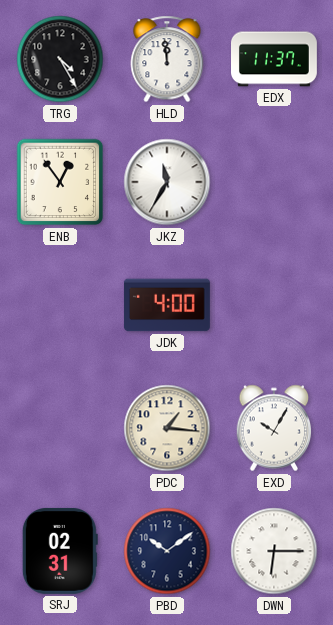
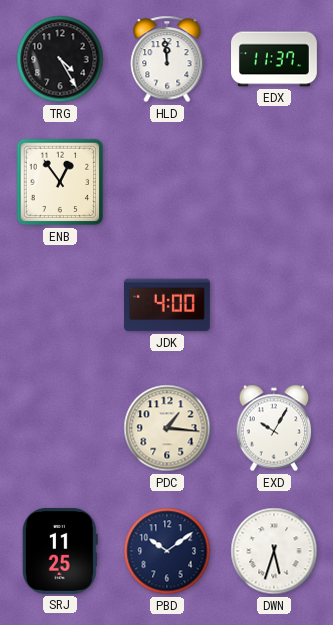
JKZ: 11:35 -> none (167, 182)
SRJ: 02:31 -> 11:25 (60, 551)
DWN: 6:15 -> 5:33 (274, 551)
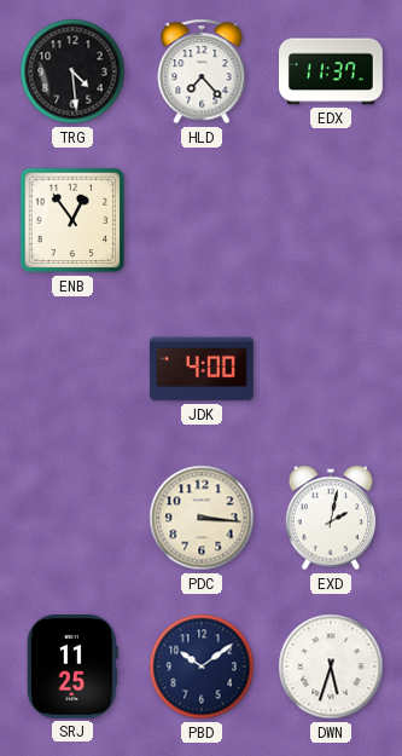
TRG: 4:25 -> 4:29 (72, 71)
HLD: 11:59 -> 7:23 (202, 71)
PDC: 1:16 -> 3:16 (202, 518)
EXD: 10:05 -> 2:02 (331, 518)
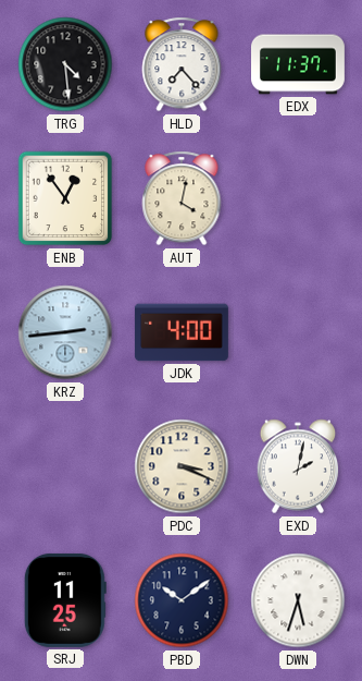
AUT: none -> 4:02 (182, 198)
KRZ: none -> 2:44 (65, 332)
PDC: 3:16 -> 3:19 (182, 466)
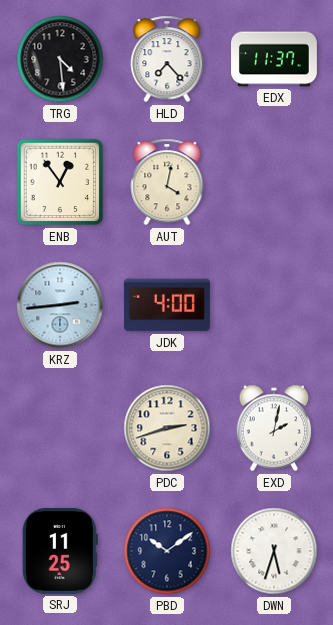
PDC: 3:19 -> 2:42 (167, 428)
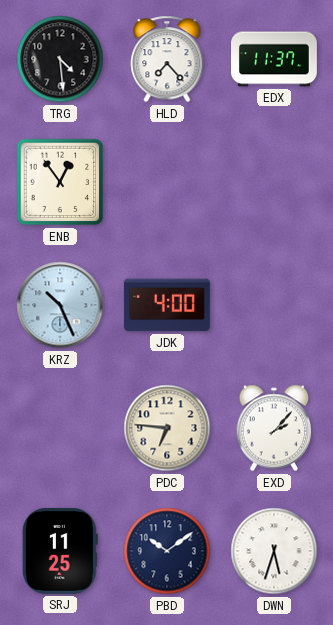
AUT: 4:02 -> none (167, 182)
KRZ: 2:44 -> 10:26 (60, 305)
PDC: 2:42 -> 6:46 (167, 428)
EXD: 2:02 -> 2:07 (274, 428)
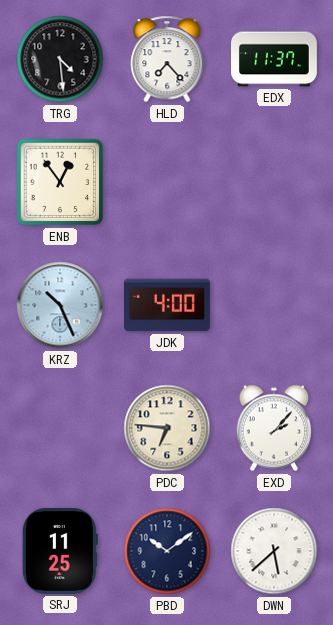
DWN: 5:33 -> 5:38 (274, 551)
